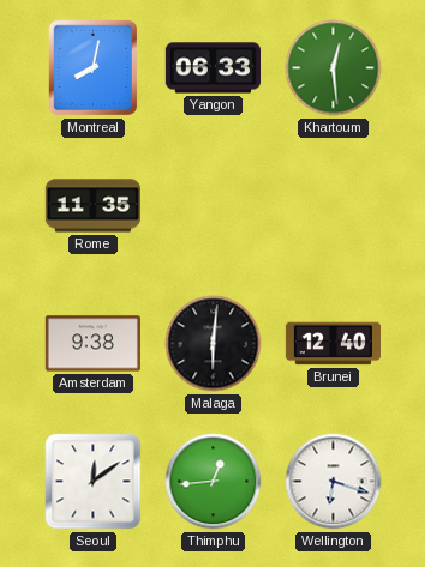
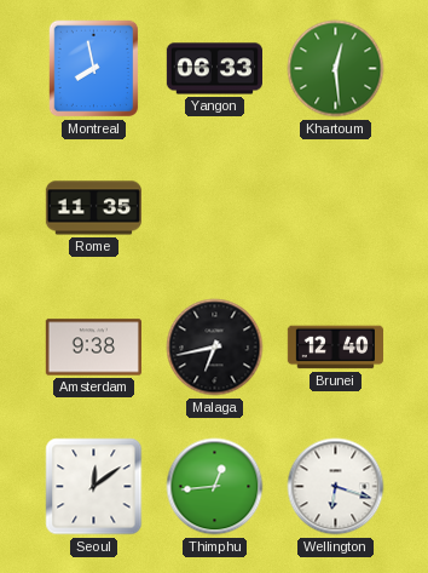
Montreal: 8:02 -> 7:58 (94, 69)
Malaga: 6:01 -> 6:43 (215, 348)
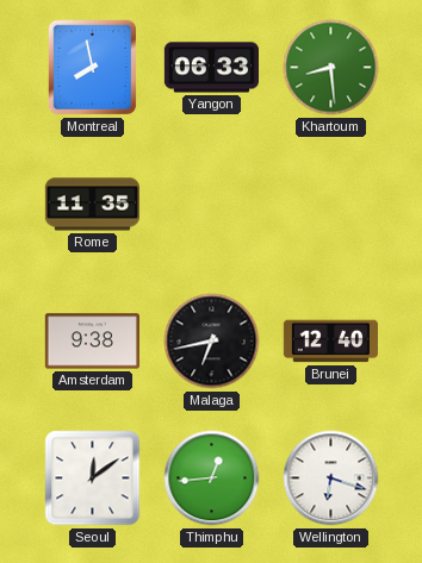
Khartoum: 12:29 -> 8:29 (331, 68)
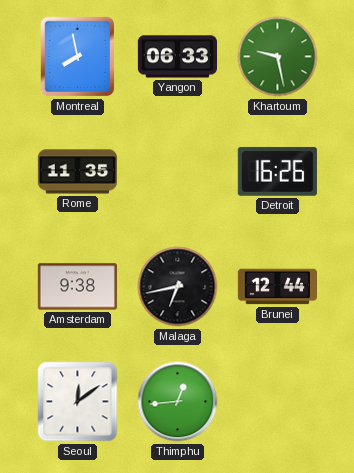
Khartoum: 8:29 -> 9:28 (278, 57)
Detroit: none -> 16:26 (277, 171)
Brunei: 12:40 -> 12:44 (277, 287)
Wellington: 6:18 -> none (331, 478)
